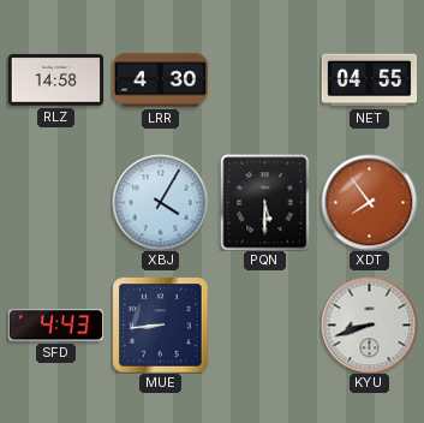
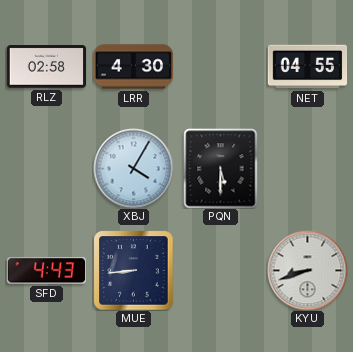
RLZ: 14:58 -> 02:58 (46, 67)
XDT: 7:54 -> none (369, 202)
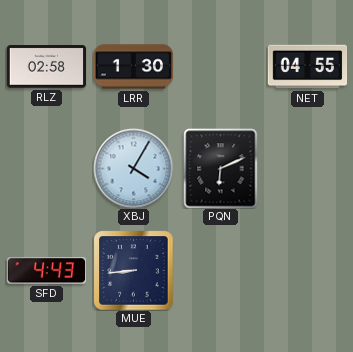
LRR: 4:30 -> 1:30 (133, 67)
PQN: 5:30 -> 6:11 (221, 168)
KYU: 8:42 -> none (307, 270)
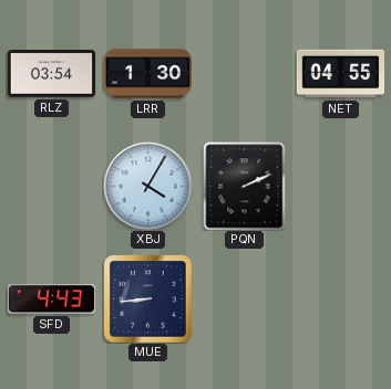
RLZ: 02:58 -> 03:54 (51, 74)
PQN: 6:11 -> 2:11 (245, 186)
